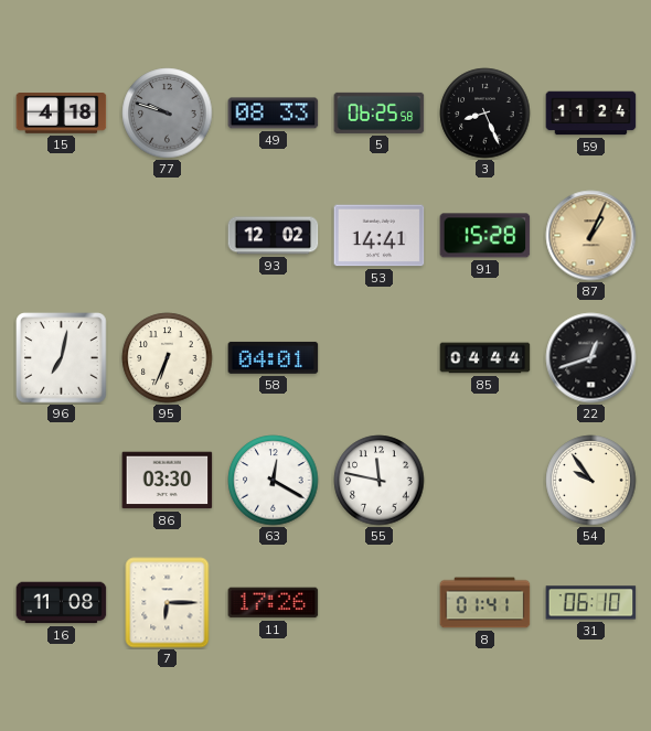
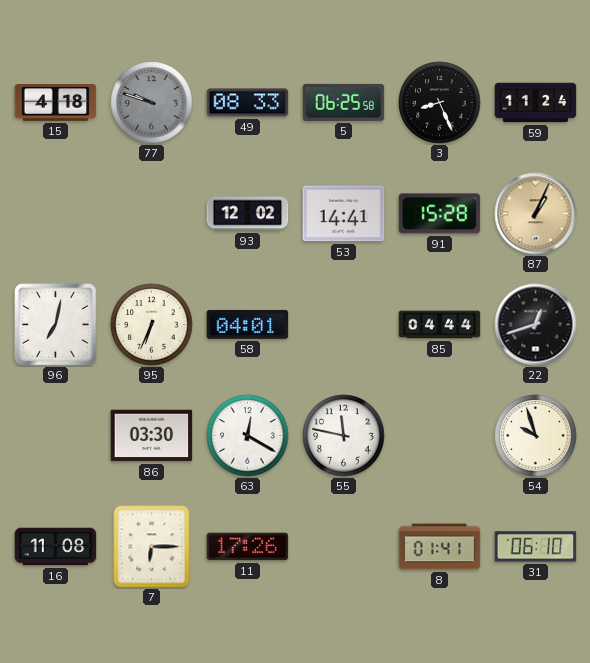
54: 9:54 -> 9:57 (536, 436)
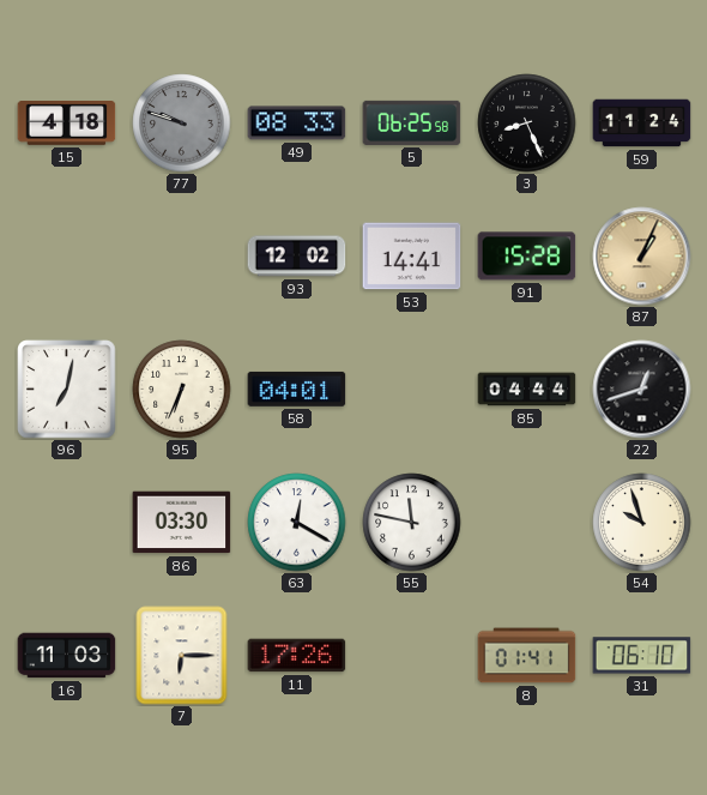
16: 11:08 -> 11:03 (67, 656)
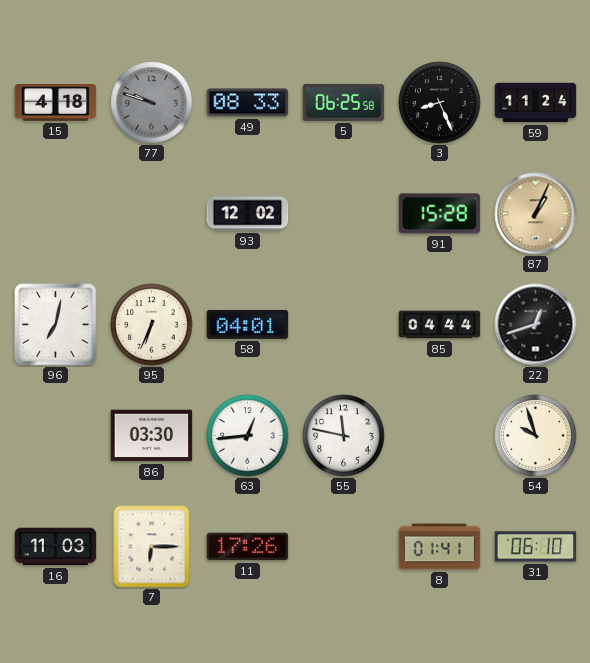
53: 14:41 -> none (412, 257)
63: 12:20 -> 12:44 (248, 436)
